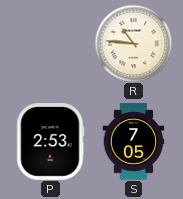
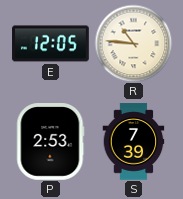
E: none -> 12:05 (51, 44)
S: 7:05 -> 7:39 (134, 142)
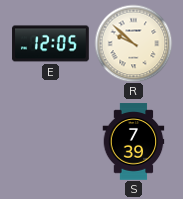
R: 10:46 -> 9:52 (133, 43)
P: 2:53 -> none (51, 142)
